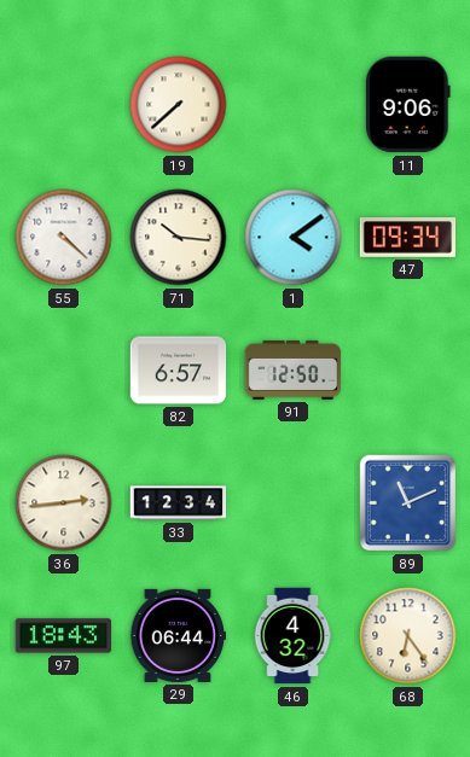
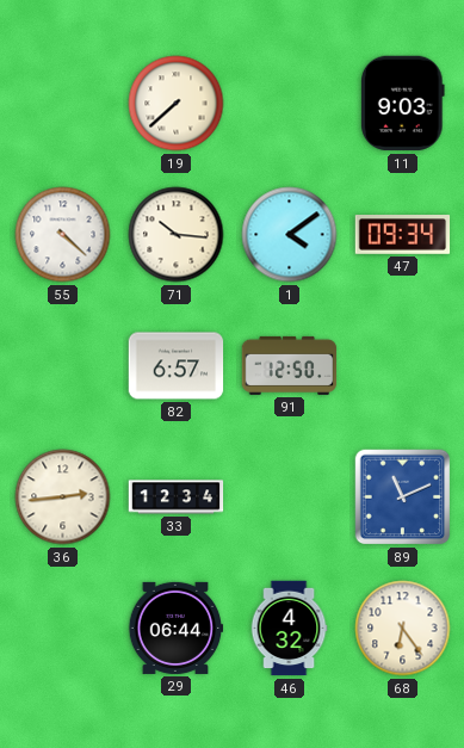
11: 9:06 -> 9:03 (402, 104)
97: 18:43 -> none (64, 636)
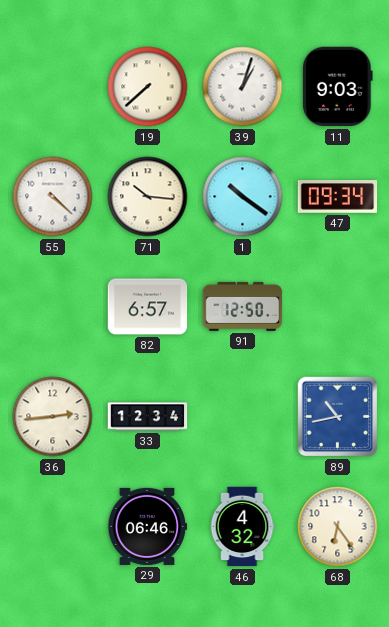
39: none -> 1:03 (243, 87)
1: 4:09 -> 10:21 (243, 197)
89: 11:11 -> 10:43 (338, 417)
29: 06:44 -> 06:46 (147, 526)
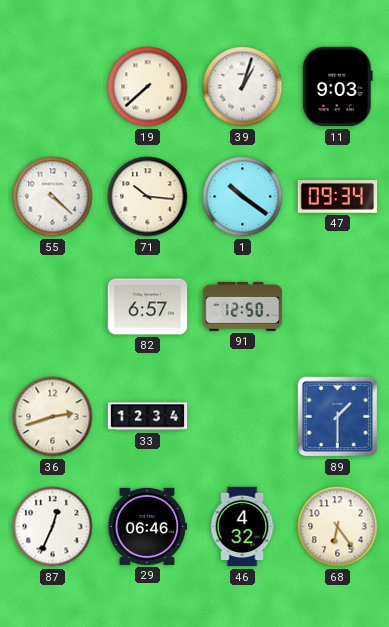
36: 2:44 -> 2:42 (53, 417)
89: 10:43 -> 1:30 (338, 417)
87: none -> 12:34 (53, 527)
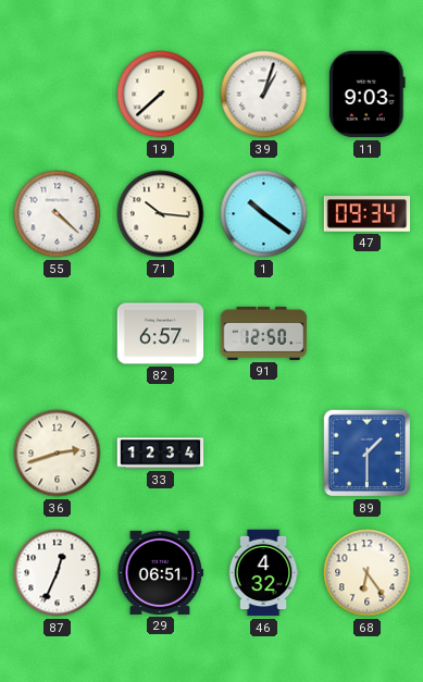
29: 06:46 -> 06:51 (160, 572)
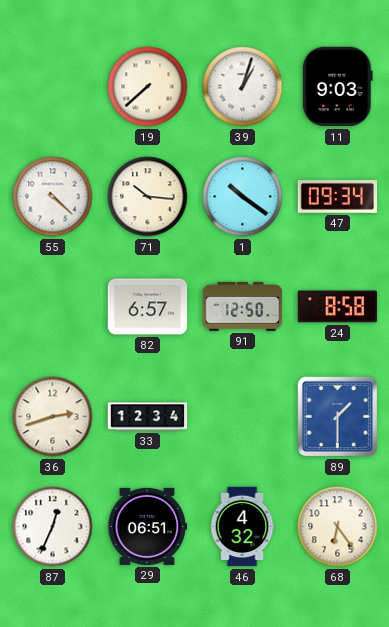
24: none -> 8:58 (338, 307)
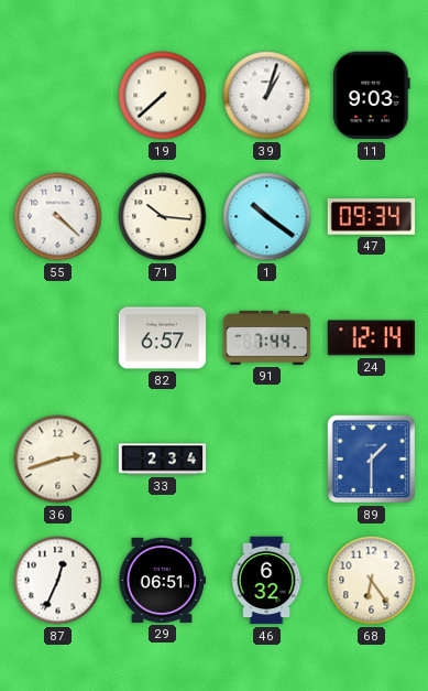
91: 12:50 -> 7:44 (267, 337)
24: 8:58 -> 12:14 (372, 338)
33: 12:34 -> 2:34 (163, 460)
46: 4:32 -> 6:32 (266, 581)
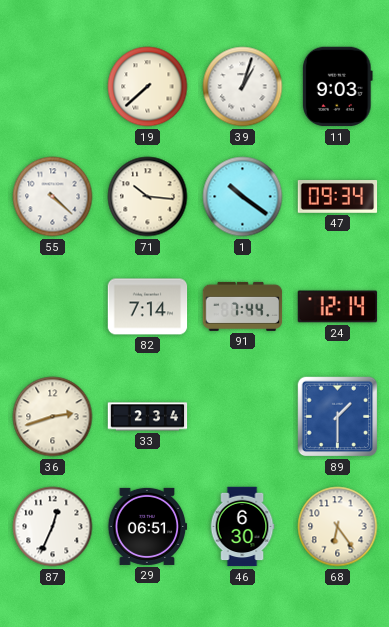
82: 6:57 -> 7:14 (148, 307)
46: 6:32 -> 6:30 (242, 527)
